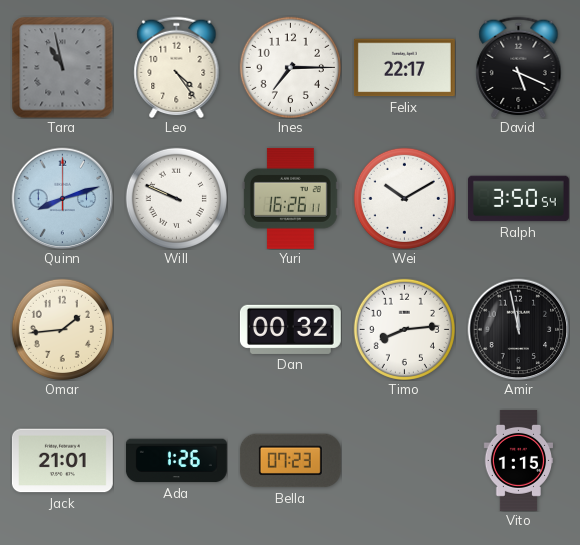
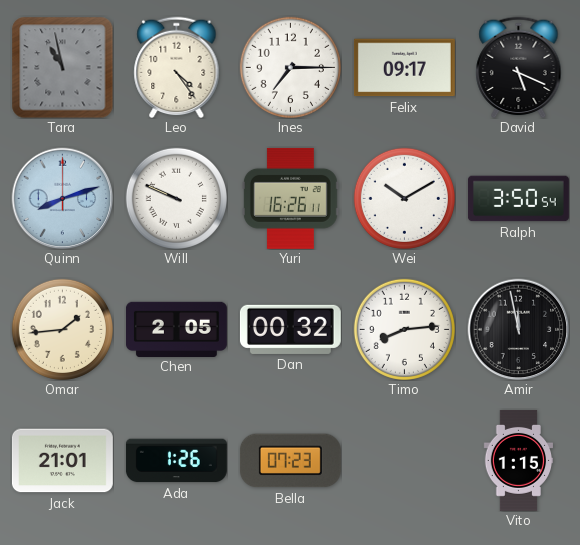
Felix: 22:17 -> 09:17 (404, 68)
Chen: none -> 2:05 (176, 329)
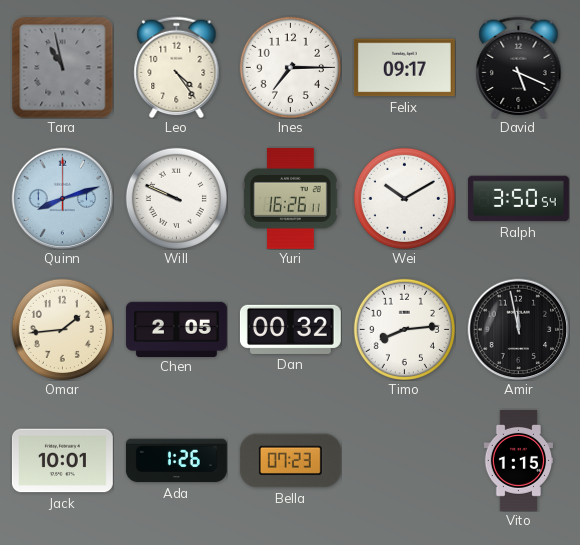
Jack: 21:01 -> 10:01 (62, 461)
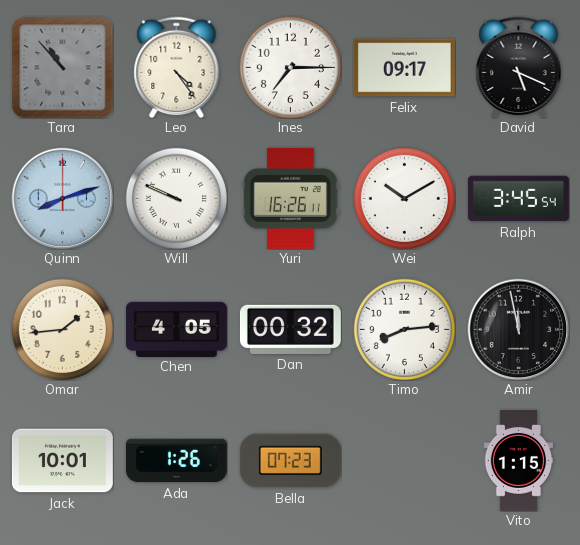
Tara: 10:58 -> 10:53 (62, 67)
Ralph: 3:50 -> 3:45 (518, 199)
Chen: 2:05 -> 4:05 (176, 329)
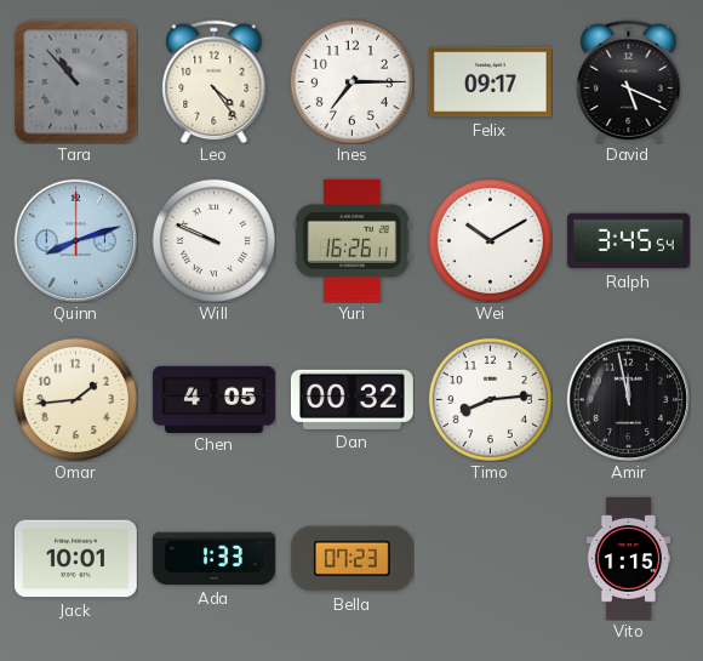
Ada: 1:26 -> 1:33 (213, 559)
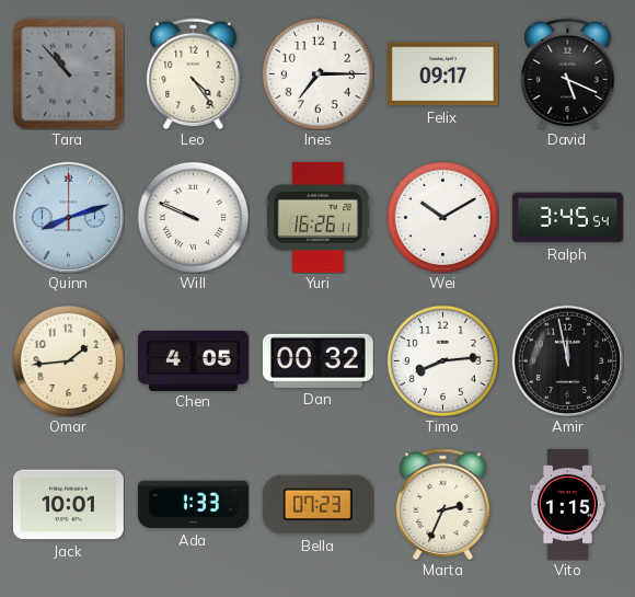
Marta: none -> 2:34 (443, 504)
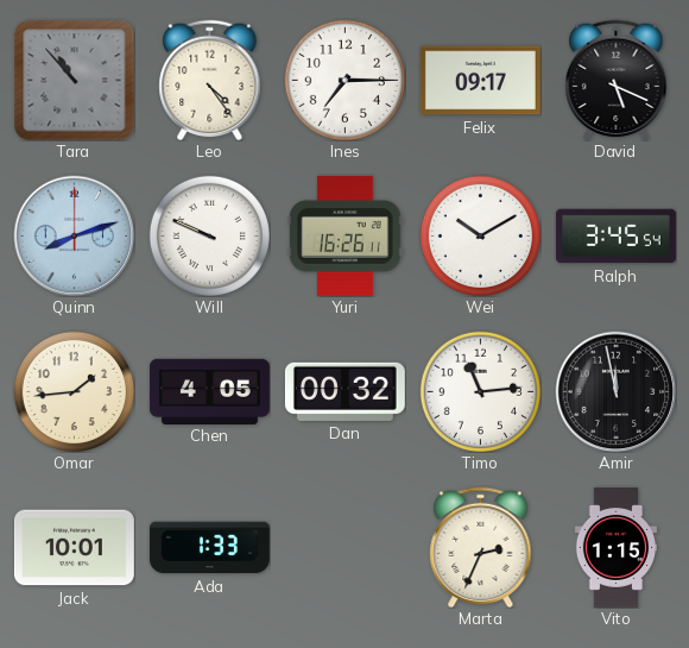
Timo: 8:14 -> 11:14 (480, 391)
Bella: 07:23 -> none (317, 505)
